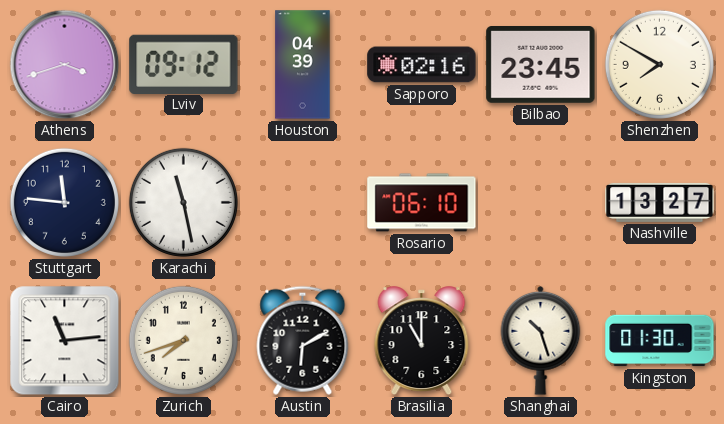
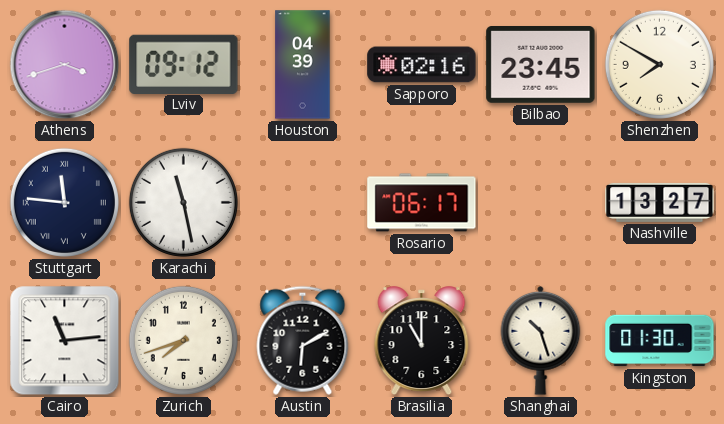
Stuttgart numerals: Arabic -> Roman (64, 202)
Rosario: 06:10 -> 06:17 (422, 203)
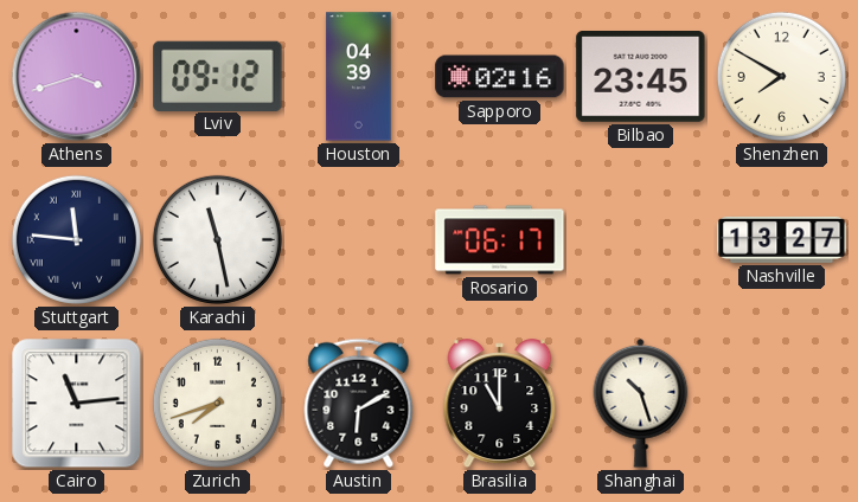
Kingston: 01:30 -> none (660, 341)
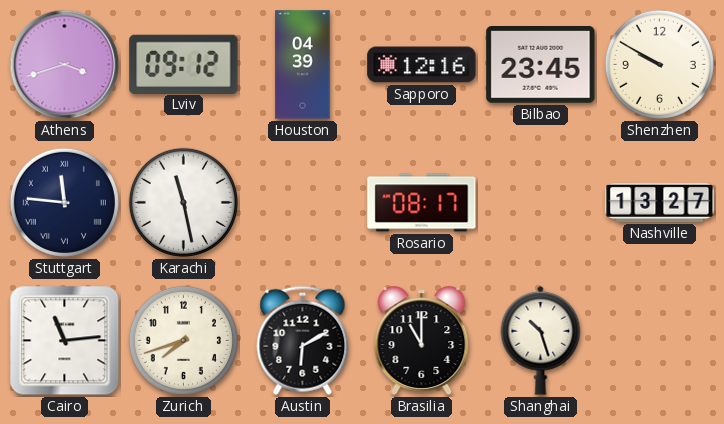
Sapporo: 02:16 -> 12:16 (422, 65)
Shenzhen: 7:50 -> 9:50 (659, 64)
Rosario: 06:17 -> 08:17 (422, 203)
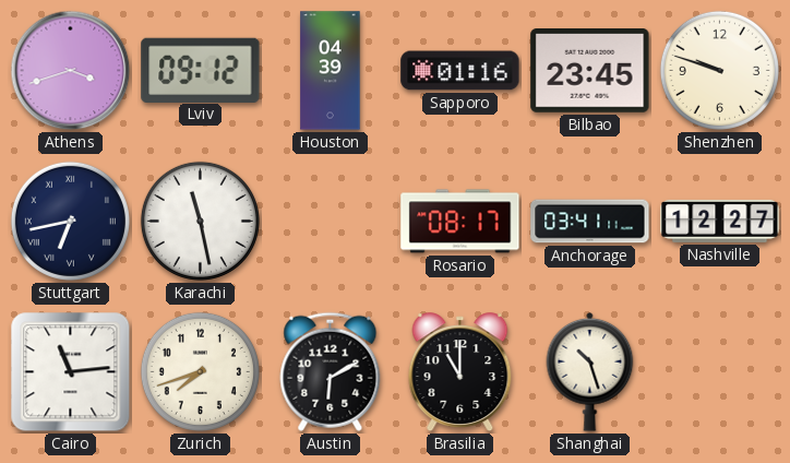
Sapporo: 12:16 -> 01:16 (460, 71)
Shenzhen: 9:50 -> 9:48 (719, 70)
Stuttgart: 11:46 -> 6:43 (70, 221)
Anchorage: none -> 03:41 (590, 222)
Nashville: 13:27 -> 12:27 (720, 221)
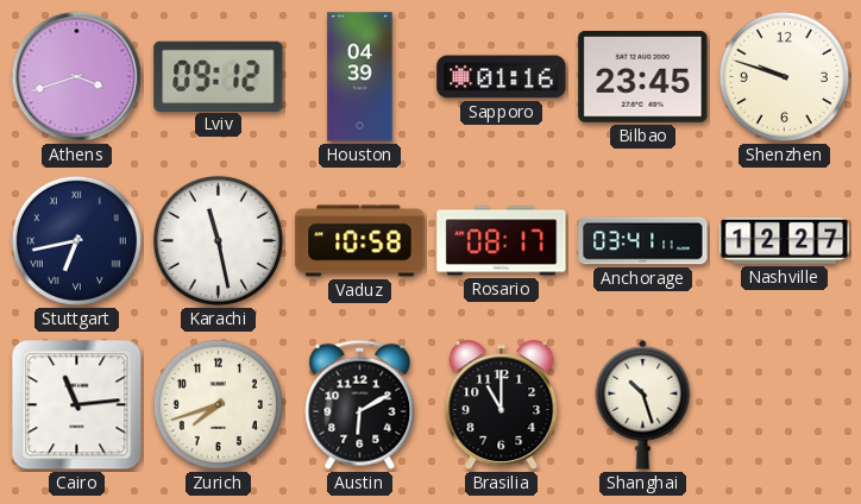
Vaduz: none -> 10:58 (360, 241)
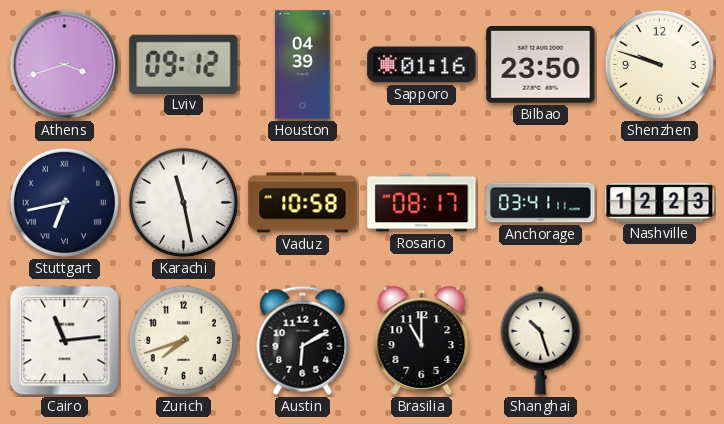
Bilbao: 23:45 -> 23:50 (541, 65)
Nashville: 12:27 -> 12:23 (660, 202)
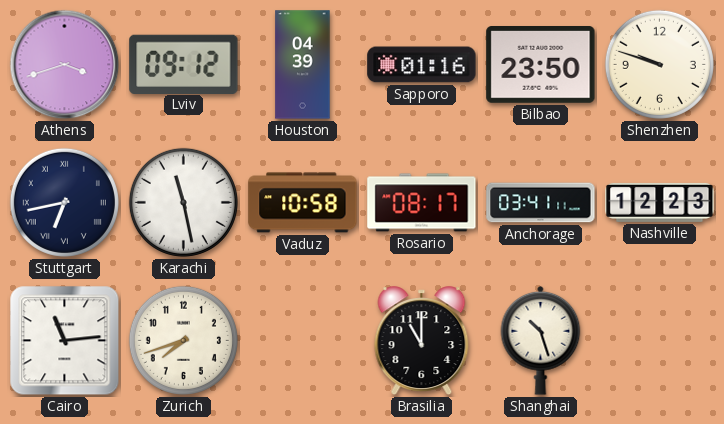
Austin: 6:10 -> none (303, 340)
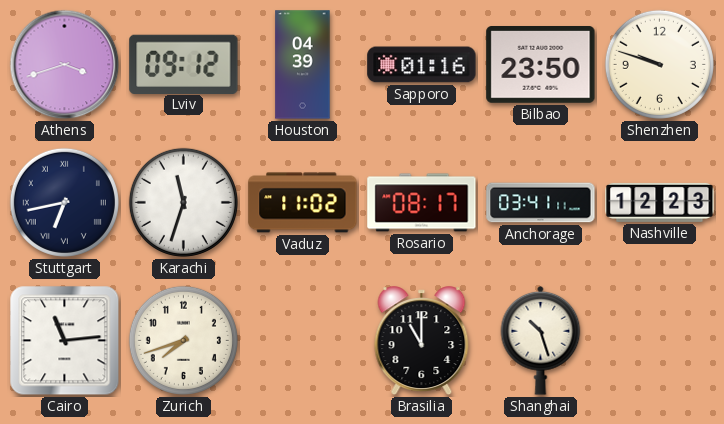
Karachi: 11:28 -> 11:33 (183, 202)
Vaduz: 10:58 -> 11:02 (303, 203)
